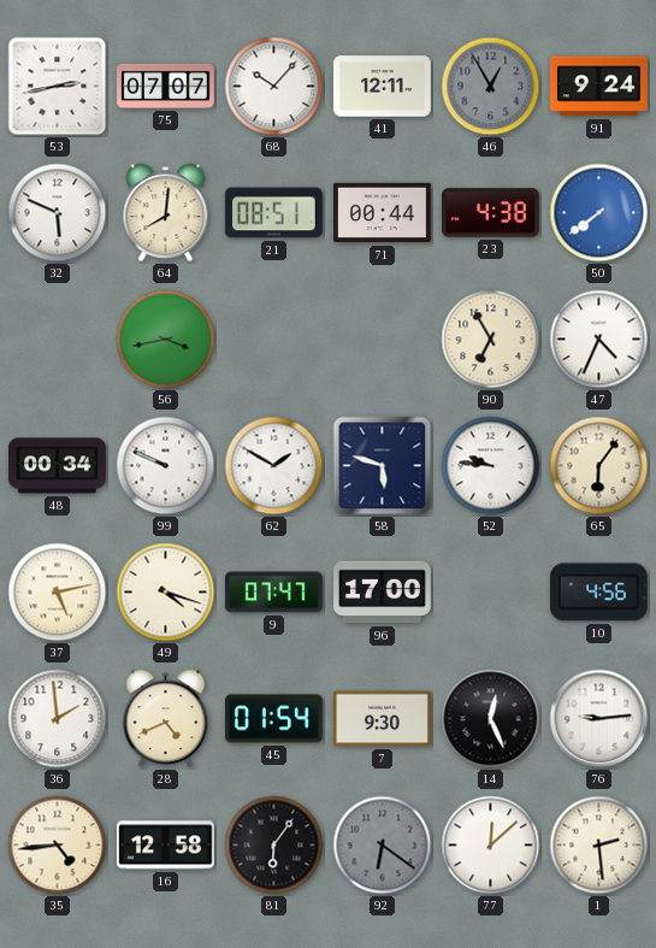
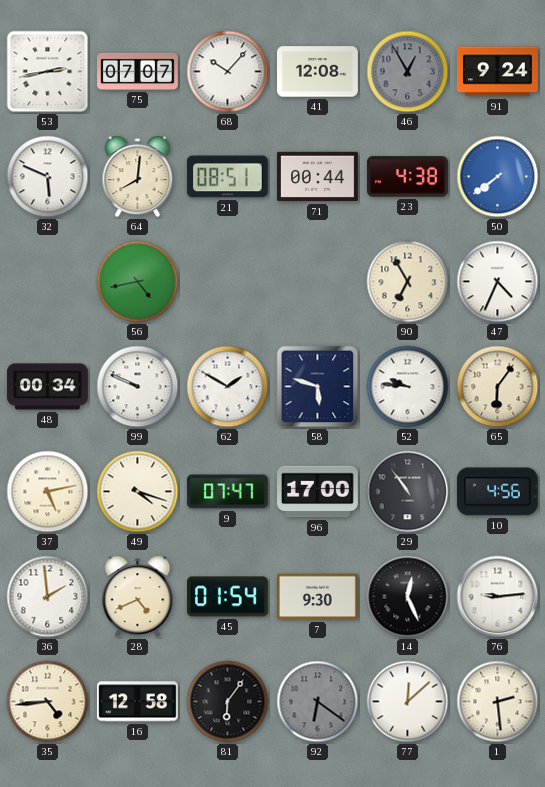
41: 12:11 -> 12:08 (318, 72)
56: 3:43 -> 4:43 (138, 282)
29: none -> 10:54 (408, 492)
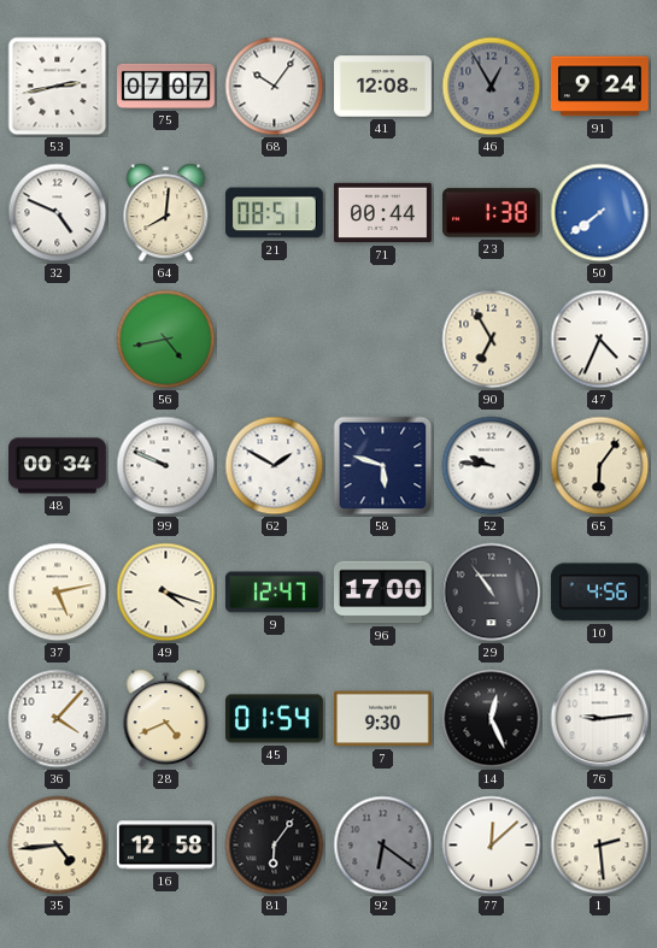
68: 10:07 -> 10:06 (275, 87)
32: 5:49 -> 4:49 (58, 213)
23: 4:38 -> 1:38 (492, 213)
9: 07:47 -> 12:47 (274, 593)
36: 1:59 -> 4:07 (58, 719)
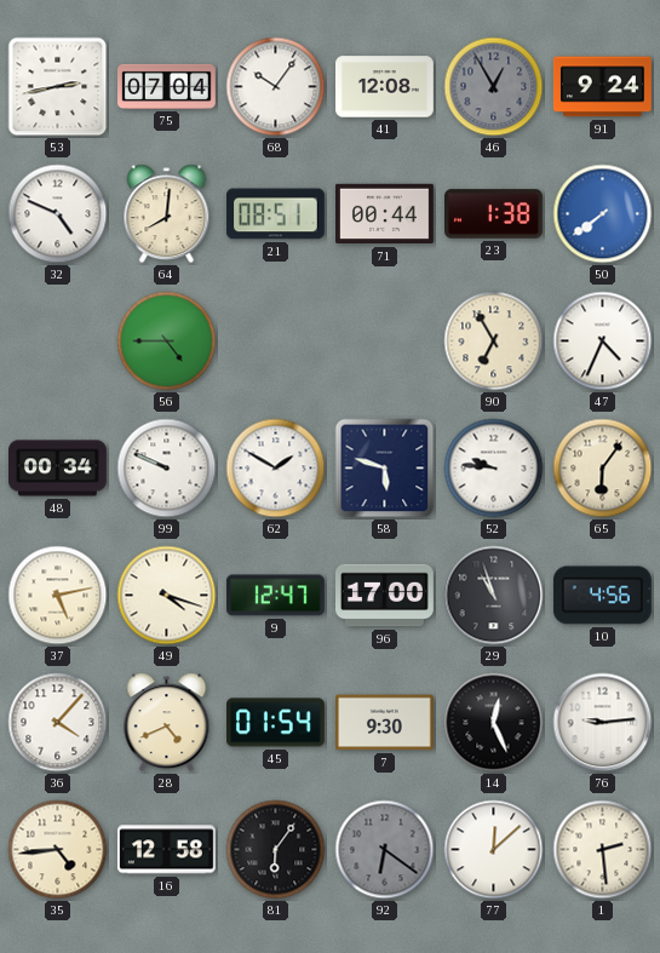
75: 07:07 -> 07:04 (167, 86)
56: 4:43 -> 4:45 (167, 341)
29: 10:54 -> 10:57 (494, 596)
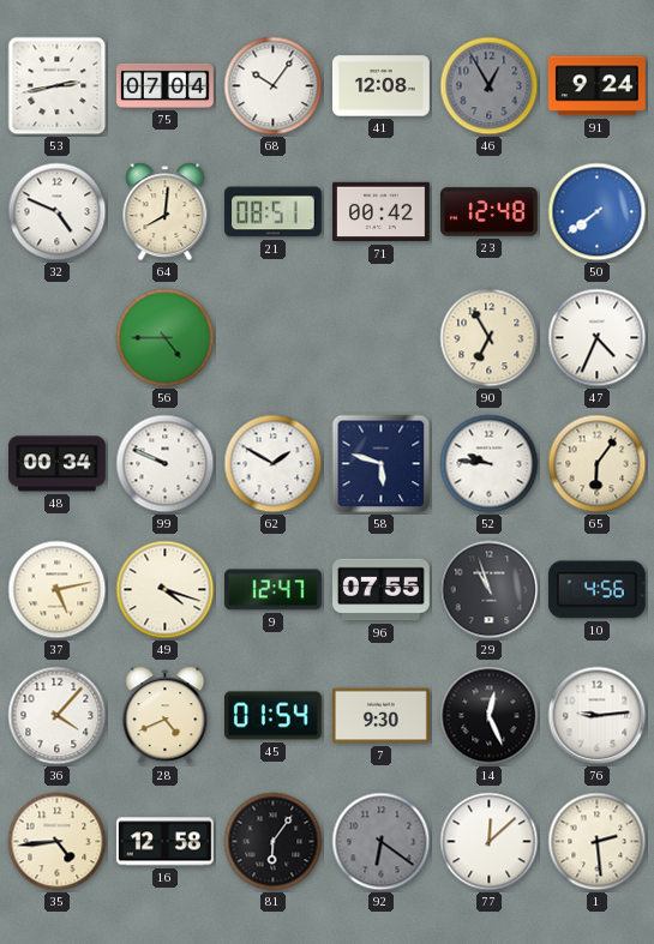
71: 00:44 -> 00:42 (382, 212)
23: 1:38 -> 12:48 (490, 212)
96: 17:00 -> 07:55 (382, 590)
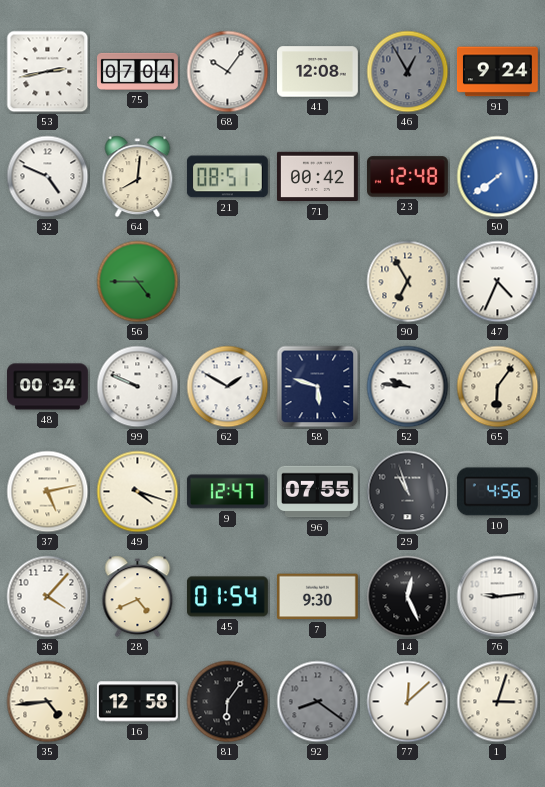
92: 6:21 -> 8:21 (318, 702)
1: 2:29 -> 3:03 (498, 702)
